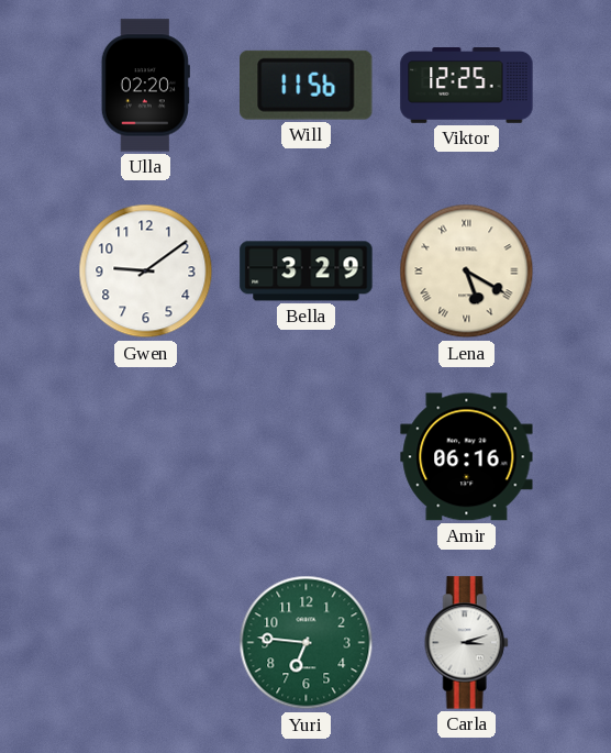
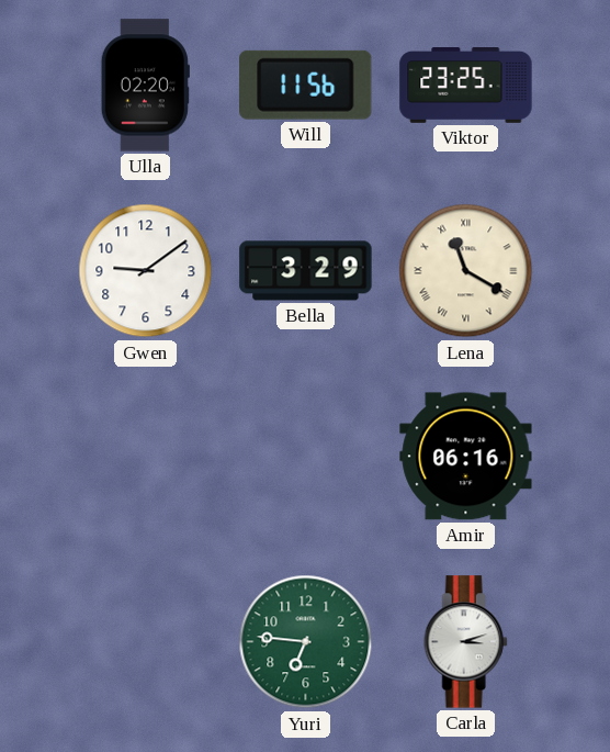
Viktor: 12:25 -> 23:25 (466, 86)
Lena: 5:20 -> 11:20 (466, 271)
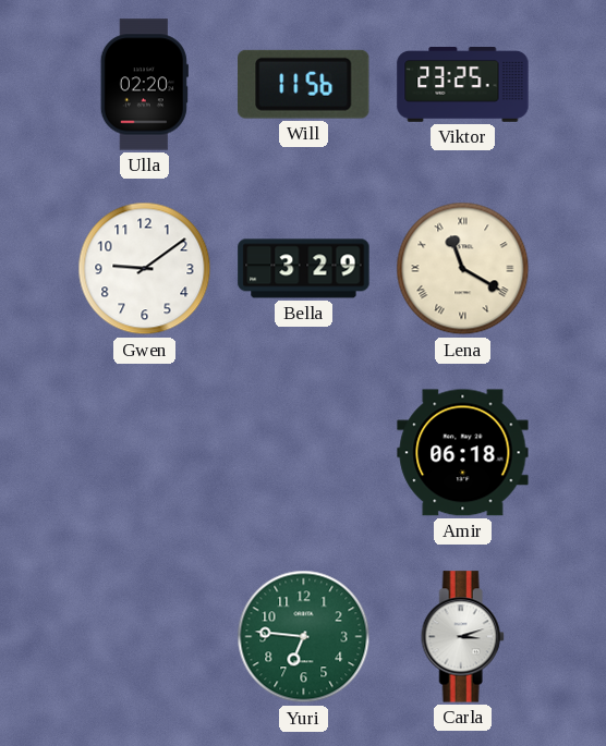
Amir: 06:16 -> 06:18 (463, 453)
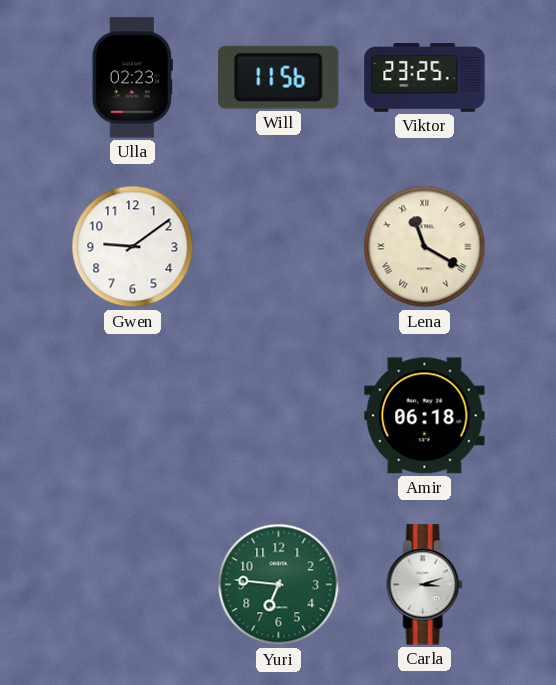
Ulla: 02:20 -> 02:23 (132, 78)
Bella: 3:29 -> none (304, 269)
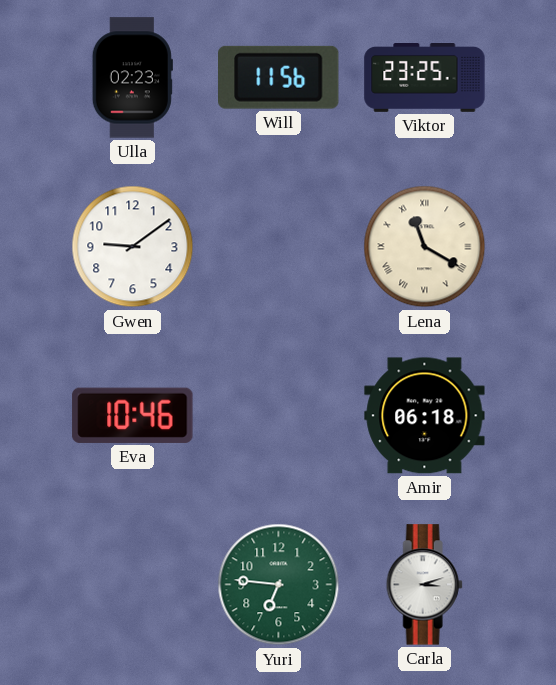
Eva: none -> 10:46 (133, 415)
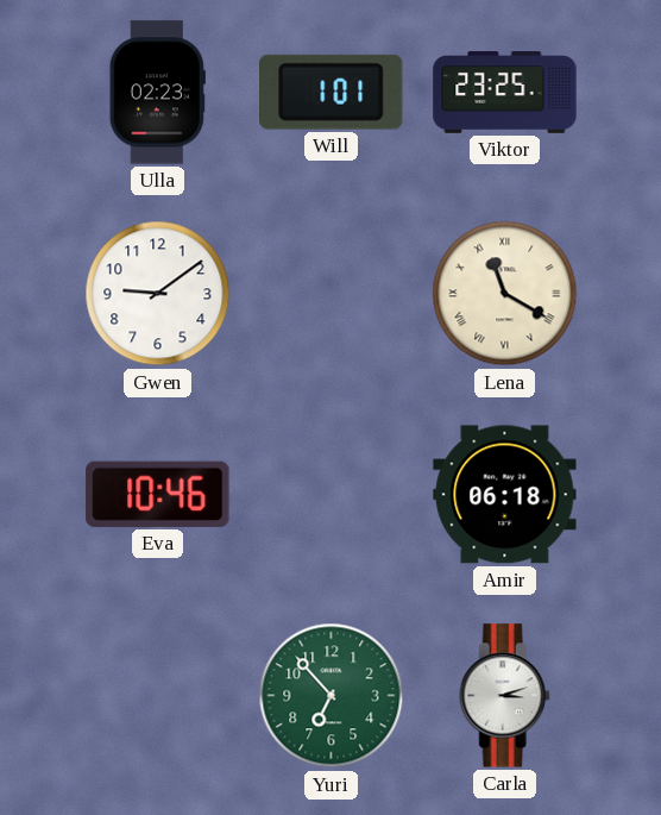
Will: 11:56 -> 1:01 (332, 92)
Yuri: 6:46 -> 6:53 (332, 696)
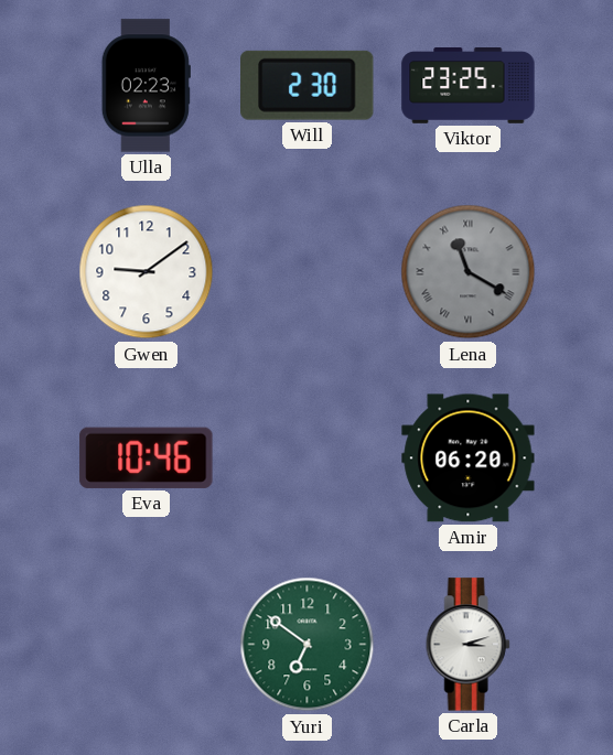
Will: 1:01 -> 2:30 (308, 85)
Lena dial: cream -> grey (469, 272)
Amir: 06:18 -> 06:20 (469, 459)
Yuri: 6:53 -> 6:51 (308, 645)
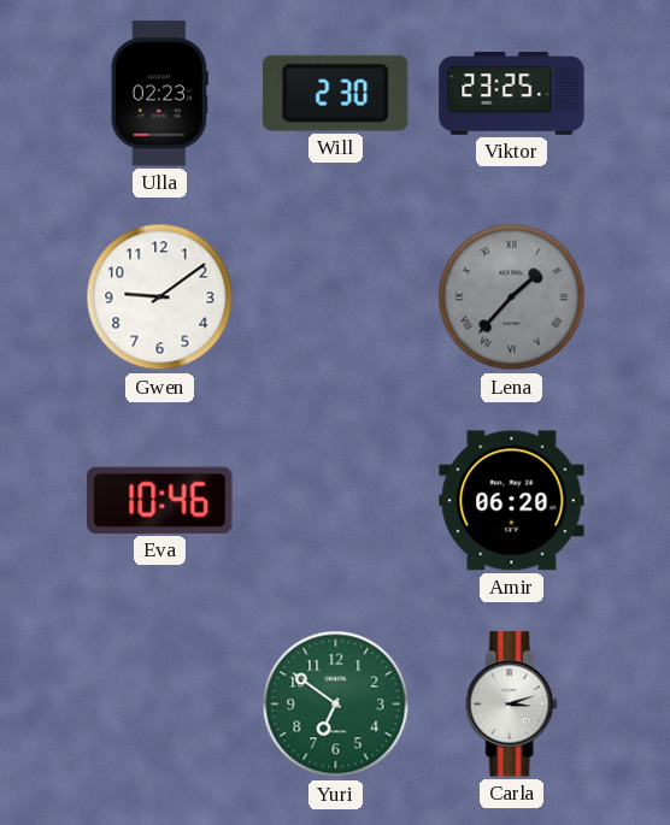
Lena: 11:20 -> 1:37 (512, 297)
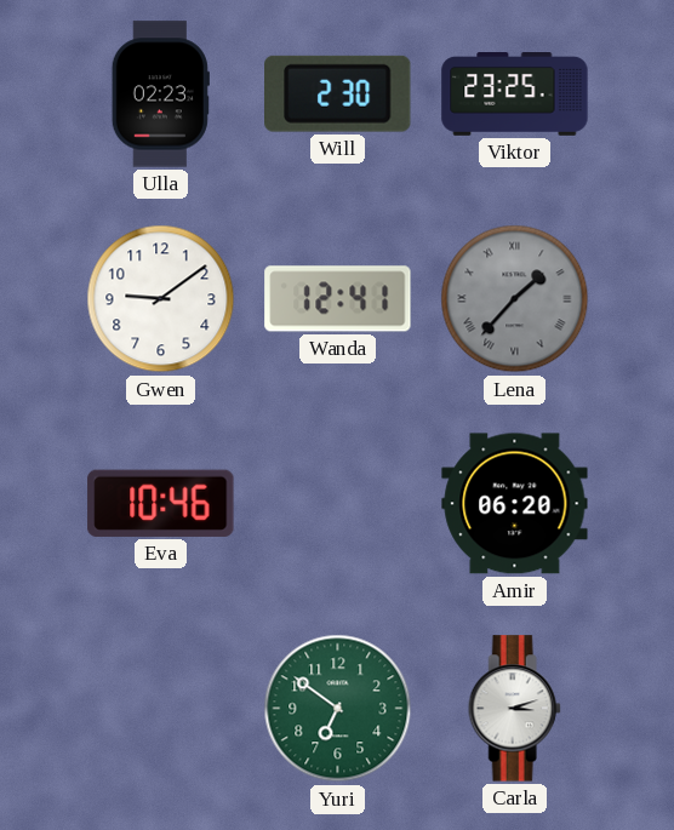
Wanda: none -> 12:41 (338, 299)
